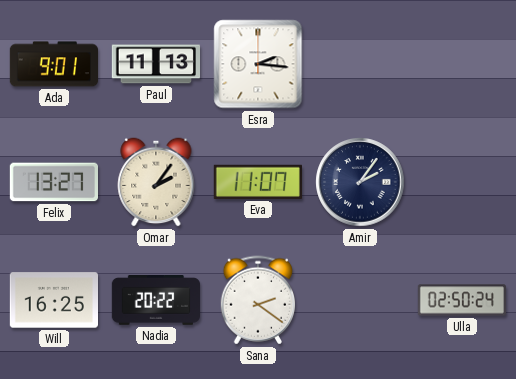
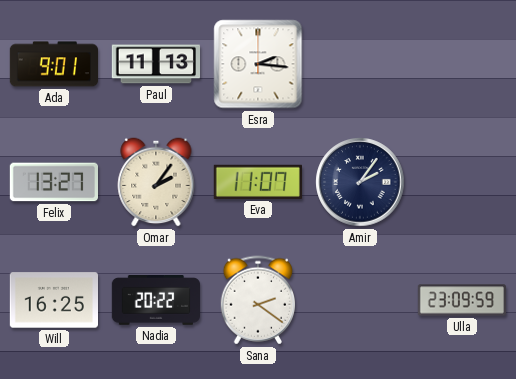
Ulla: 02:50 -> 23:09 (461, 300)
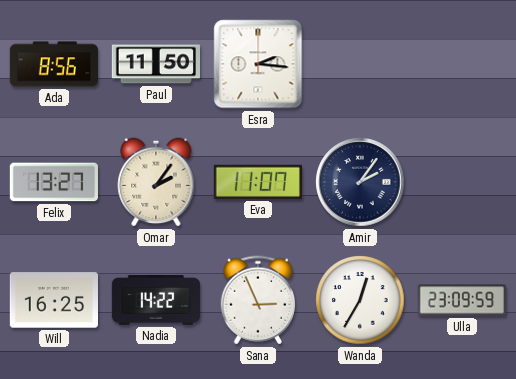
Ada: 9:01 -> 8:56 (53, 64)
Paul: 11:13 -> 11:50 (155, 64)
Nadia: 20:22 -> 14:22 (155, 301)
Sana: 2:21 -> 2:56 (257, 300)
Wanda: none -> 12:35 (360, 300)
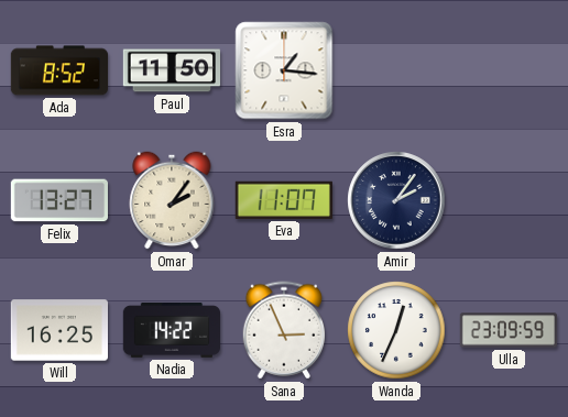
Ada: 8:56 -> 8:52 (58, 70)
Esra: 2:16 -> 1:16 (284, 70)
Wanda: 12:35 -> 12:34 (396, 330)
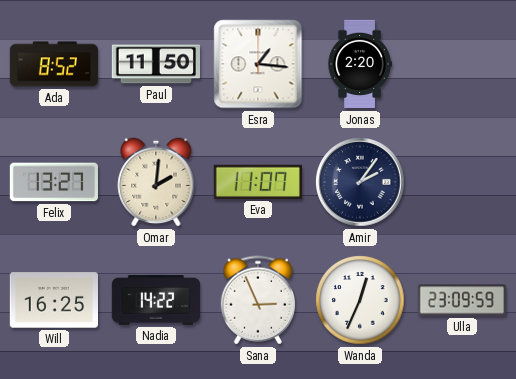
Jonas: none -> 2:20 (360, 64)
Omar: 2:06 -> 2:01 (156, 182)
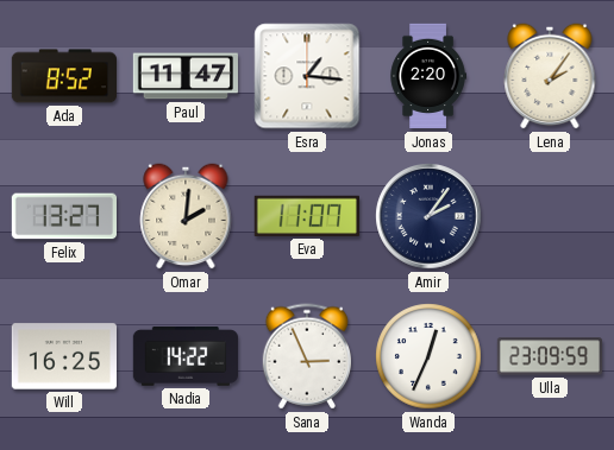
Paul: 11:50 -> 11:47 (184, 76)
Lena: none -> 2:06 (550, 76)
